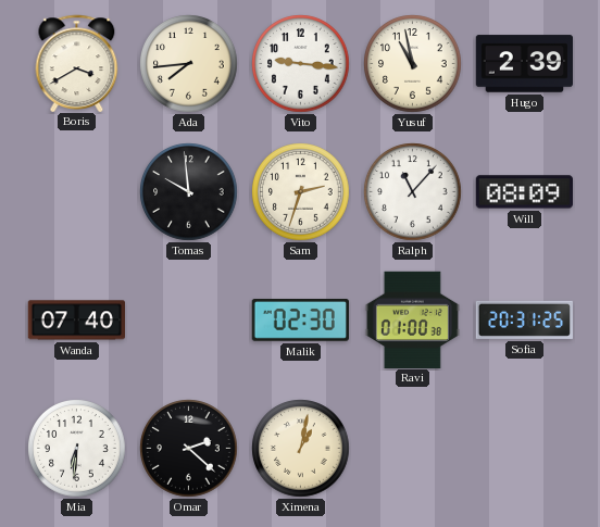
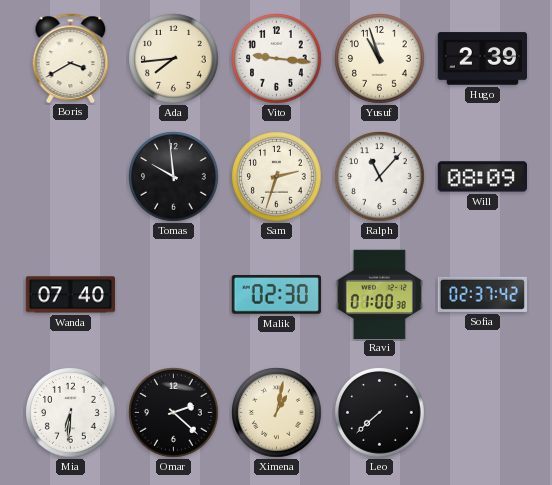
Yusuf: 10:58 -> 10:57 (380, 59)
Sofia: 20:31 -> 02:37 (483, 294)
Leo: none -> 7:38 (380, 413)
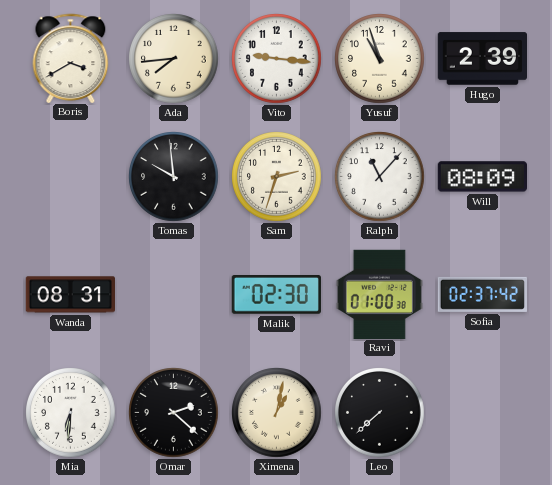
Wanda: 07:40 -> 08:31 (71, 295)
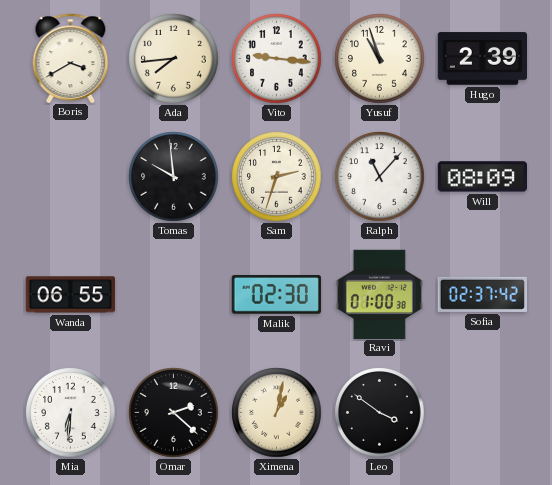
Wanda: 08:31 -> 06:55 (71, 295)
Leo: 7:38 -> 3:51 (380, 413)
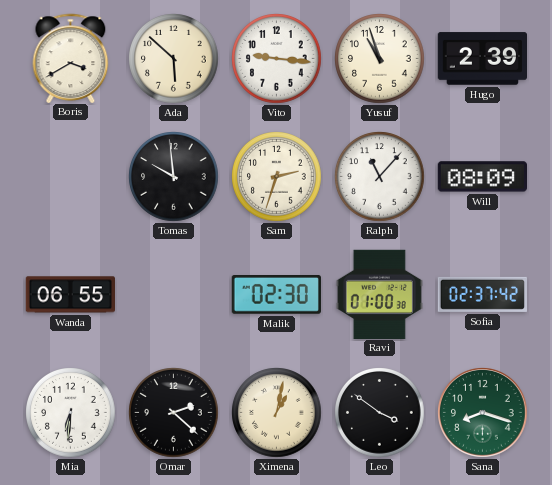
Ada: 7:44 -> 5:52 (174, 59)
Sana: none -> 8:18 (483, 413)
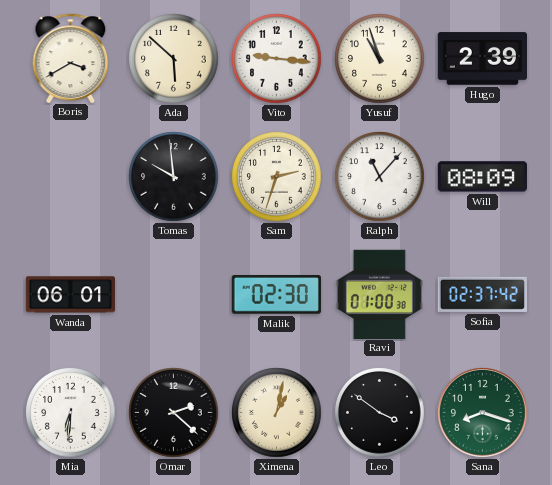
Wanda: 06:55 -> 06:01 (71, 295)
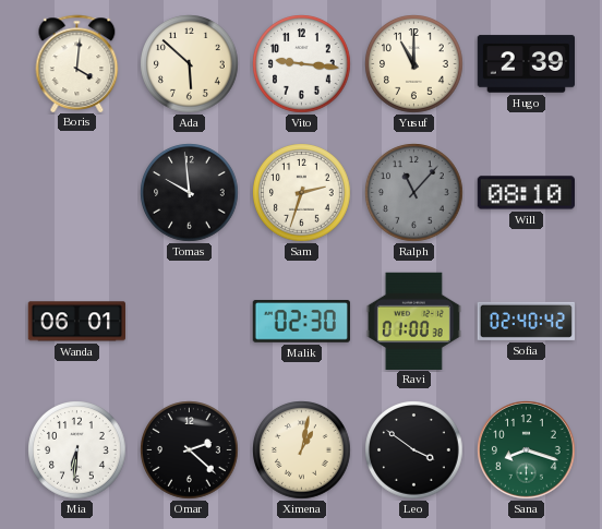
Boris: 3:40 -> 4:01 (77, 63)
Yusuf: 10:57 -> 11:00 (414, 64)
Ralph dial: white -> grey (414, 193)
Will: 08:09 -> 08:10 (526, 193)
Sofia: 02:37 -> 02:40 (527, 321)
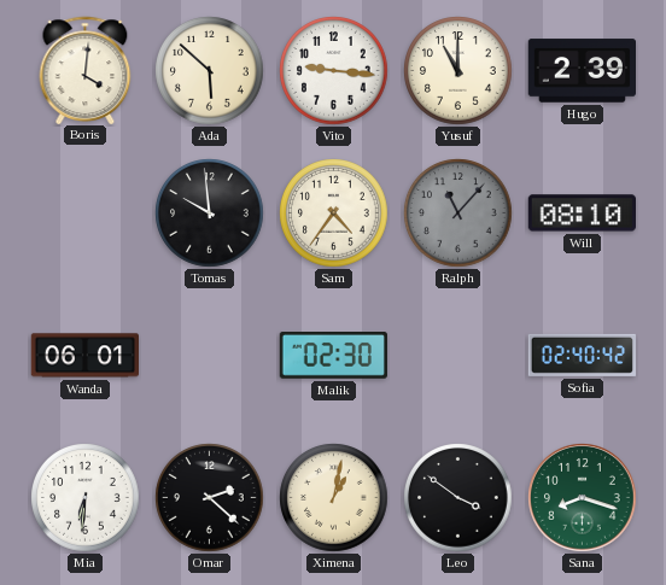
Sam: 2:33 -> 4:36 (334, 213)
Ravi: 01:00 -> none (413, 321)
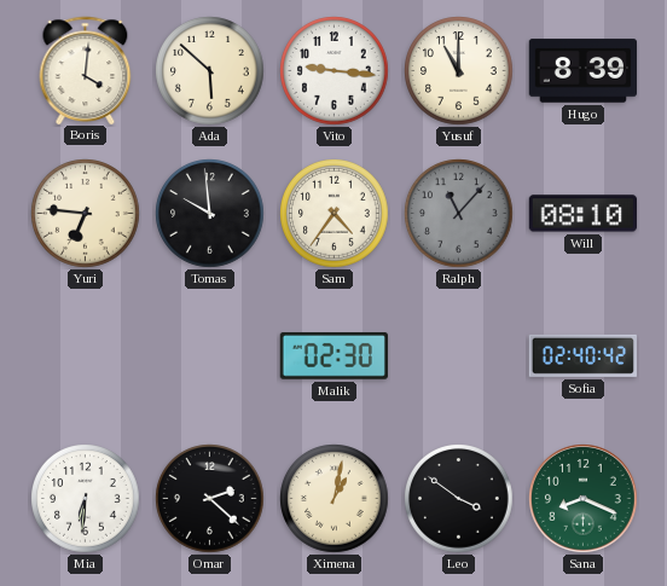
Hugo: 2:39 -> 8:39 (582, 71)
Yuri: none -> 6:46 (86, 214)
Wanda: 06:01 -> none (86, 356)
Sana: 8:18 -> 8:19 (584, 499)
